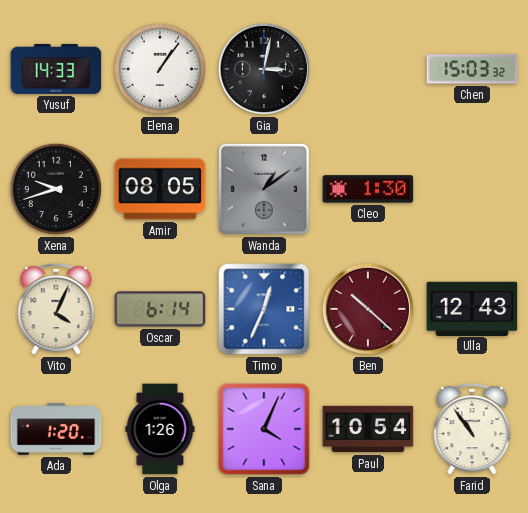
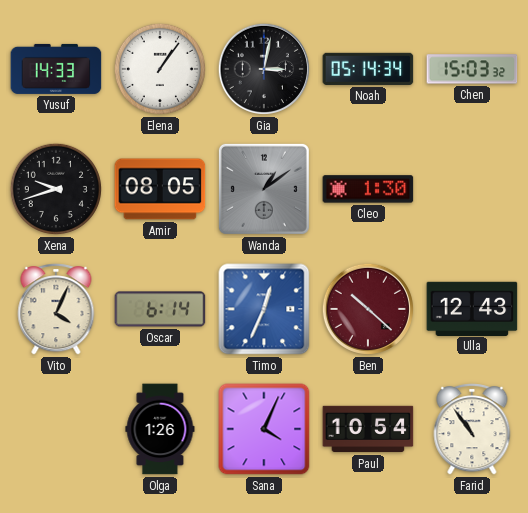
Noah: none -> 05:14 (368, 69)
Ada: 1:20 -> none (56, 429)
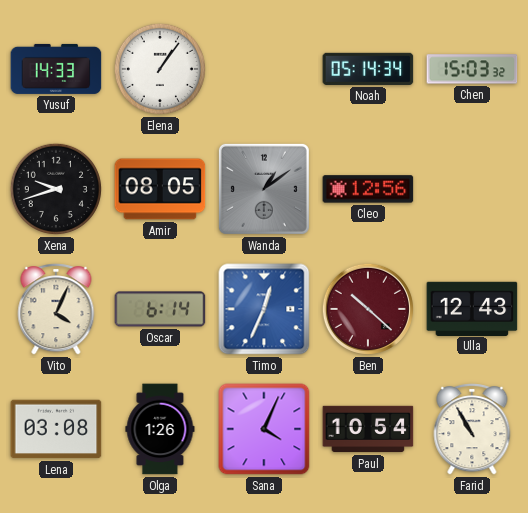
Gia: 3:02 -> none (264, 69)
Cleo: 1:30 -> 12:56 (368, 189)
Lena: none -> 03:08 (56, 429)
Farid: 10:54 -> 10:55 (472, 429)
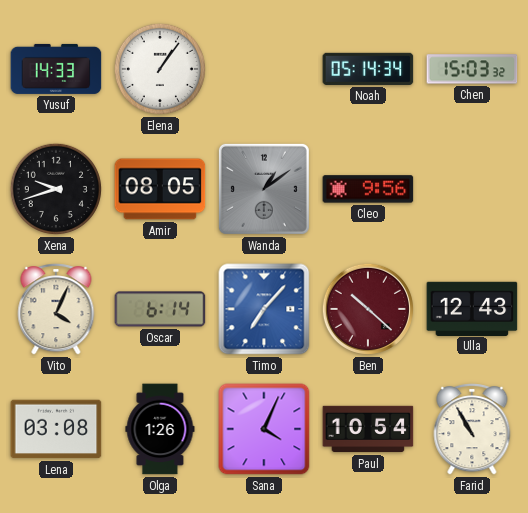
Cleo: 12:56 -> 9:56 (368, 189)
Timo: 12:34 -> 7:07 (264, 309)
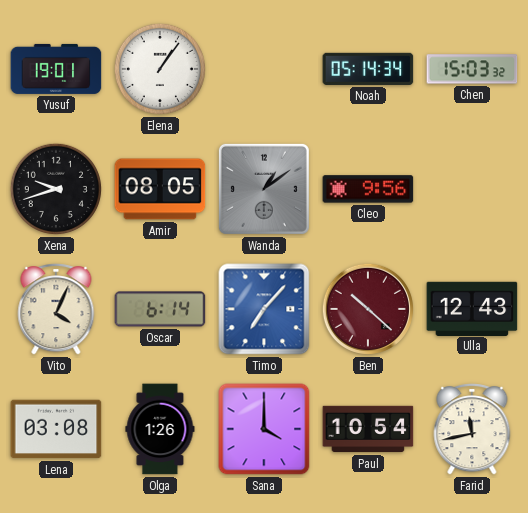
Yusuf: 14:33 -> 19:01 (56, 69)
Sana: 4:04 -> 4:00 (264, 429)
Farid: 10:55 -> 11:43 (472, 429)
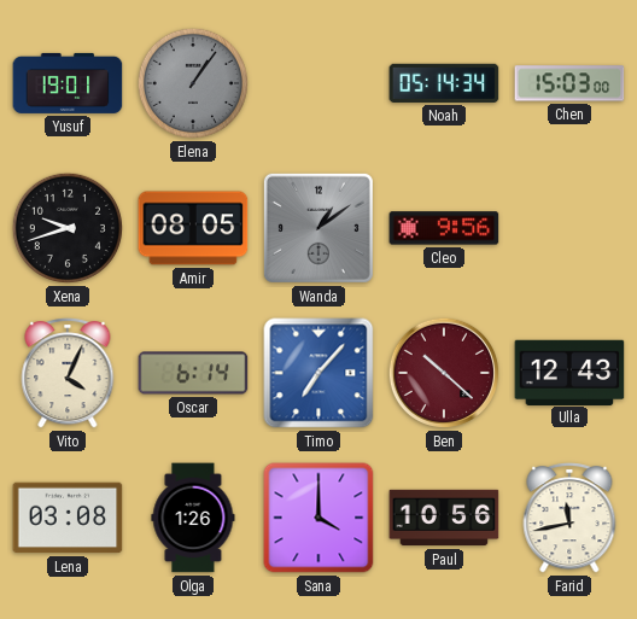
Elena dial: white -> grey (193, 83)
Chen: 15:03:32 -> 15:03:00 (569, 83)
Paul: 10:54 -> 10:56 (444, 518)
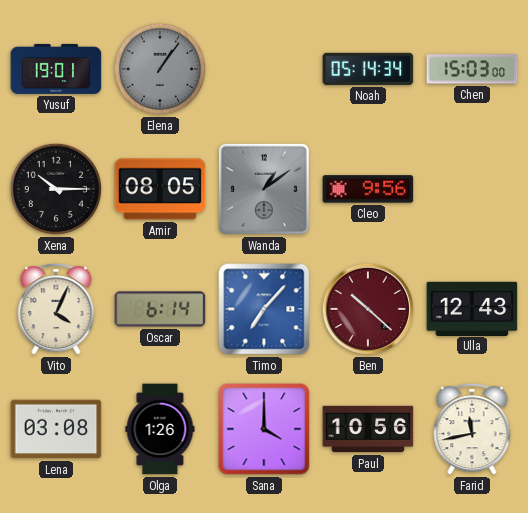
Xena: 9:42 -> 10:15 (56, 189)
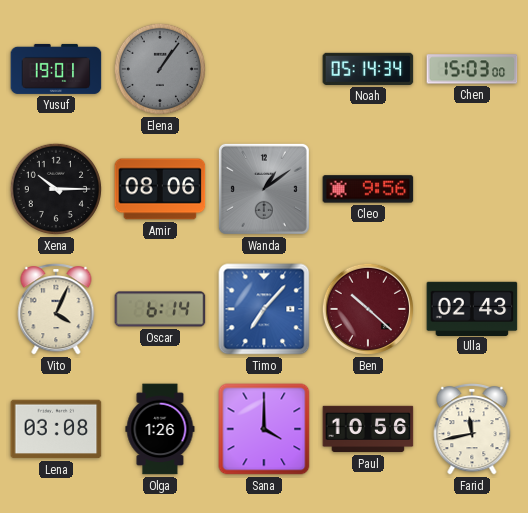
Amir: 08:05 -> 08:06 (160, 189)
Ulla: 12:43 -> 02:43 (472, 308)
